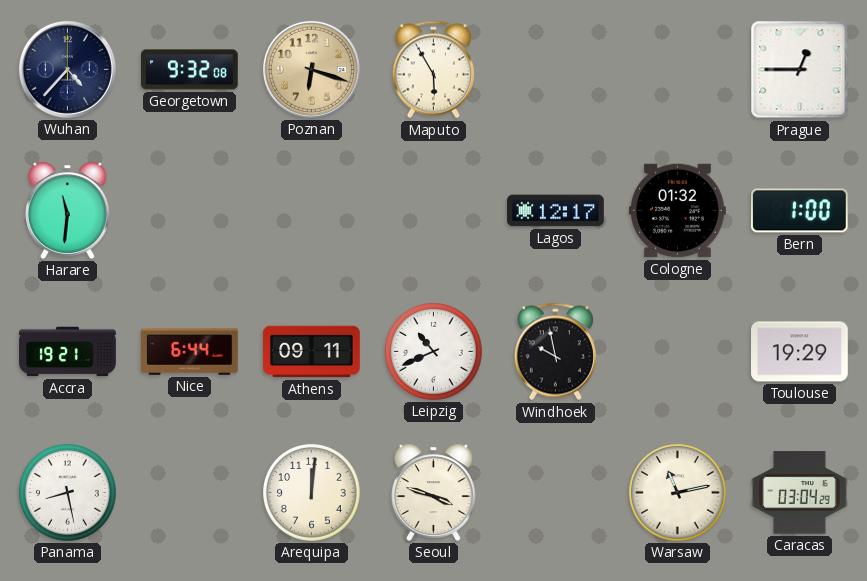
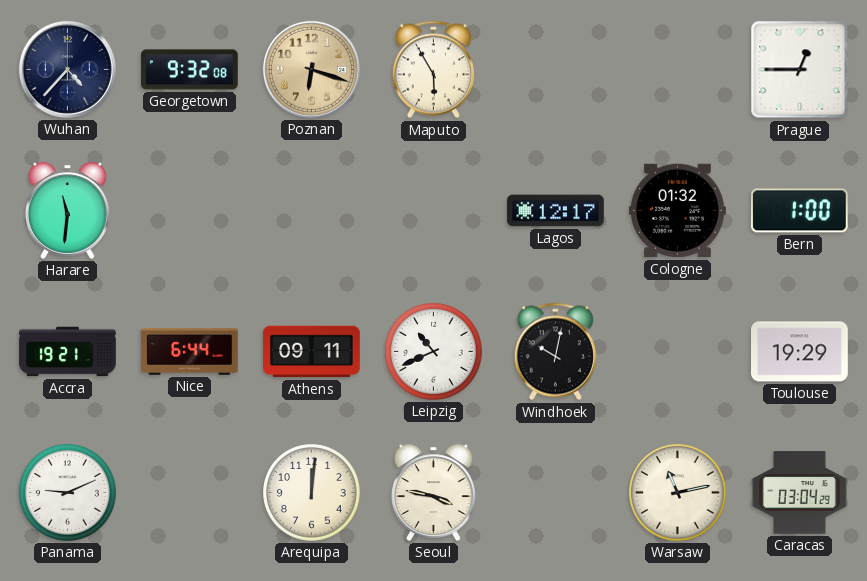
Windhoek: 9:58 -> 10:02 (555, 352)
Panama: 8:28 -> 9:11 (68, 493)
Seoul: 3:48 -> 3:47 (433, 492)
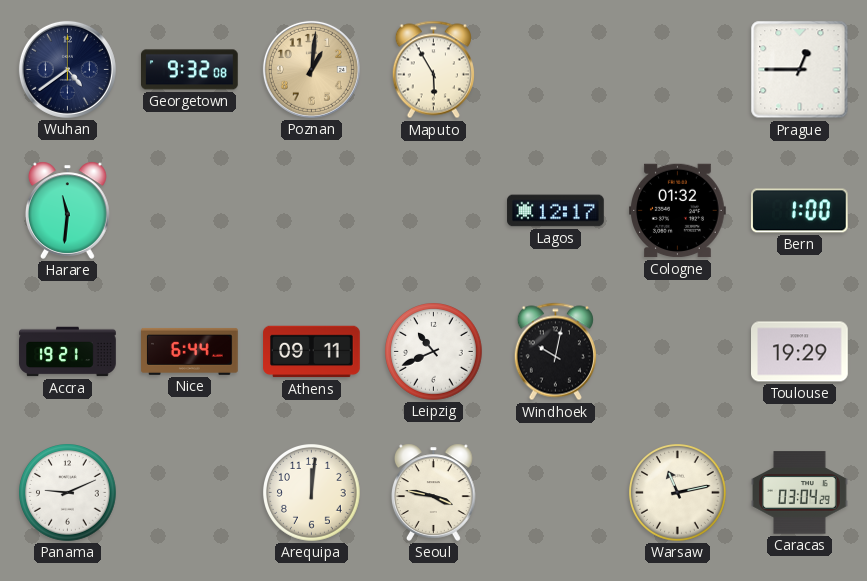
Wuhan: 4:37 -> 4:39 (67, 69)
Poznan: 6:18 -> 1:01 (311, 69)
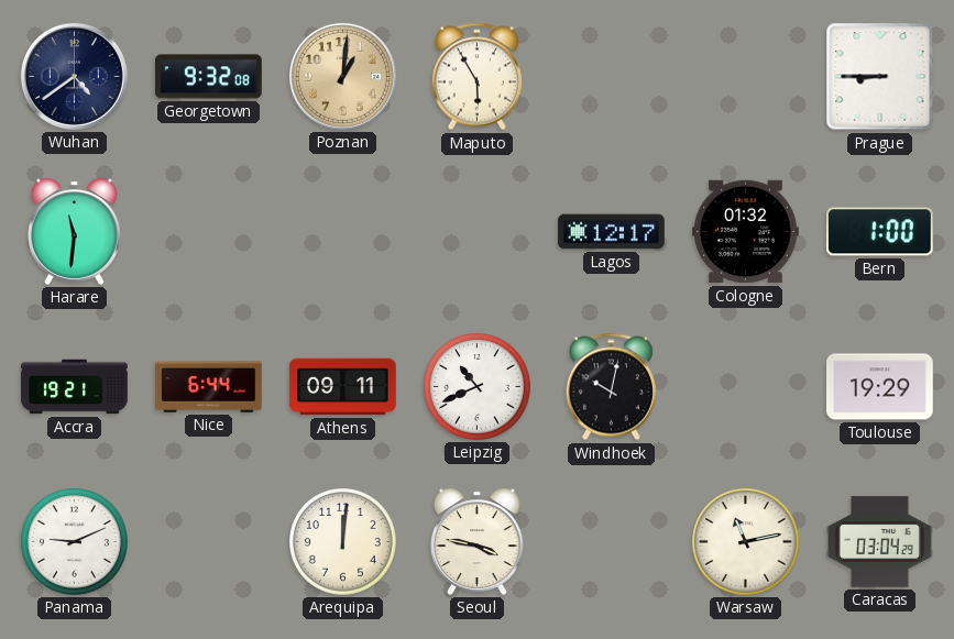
Prague: 12:45 -> 8:45 (880, 77)
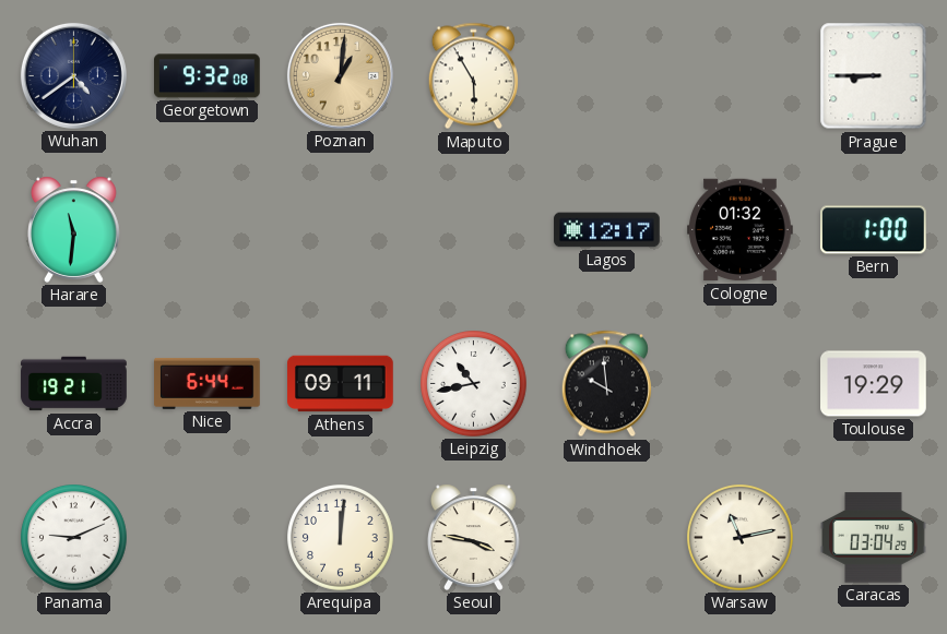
Leipzig: 10:41 -> 10:43 (474, 384)
Windhoek: 10:02 -> 9:59 (606, 384)
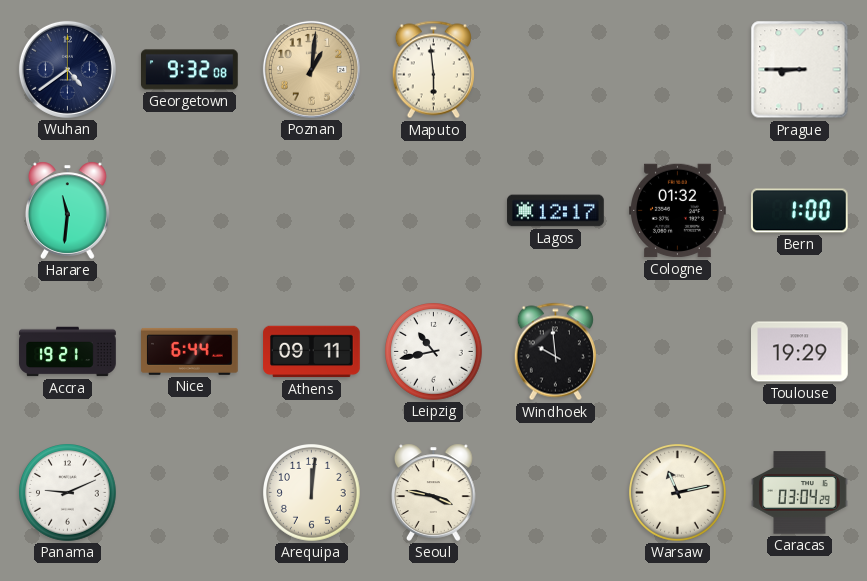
Maputo: 5:55 -> 5:59 (433, 70)
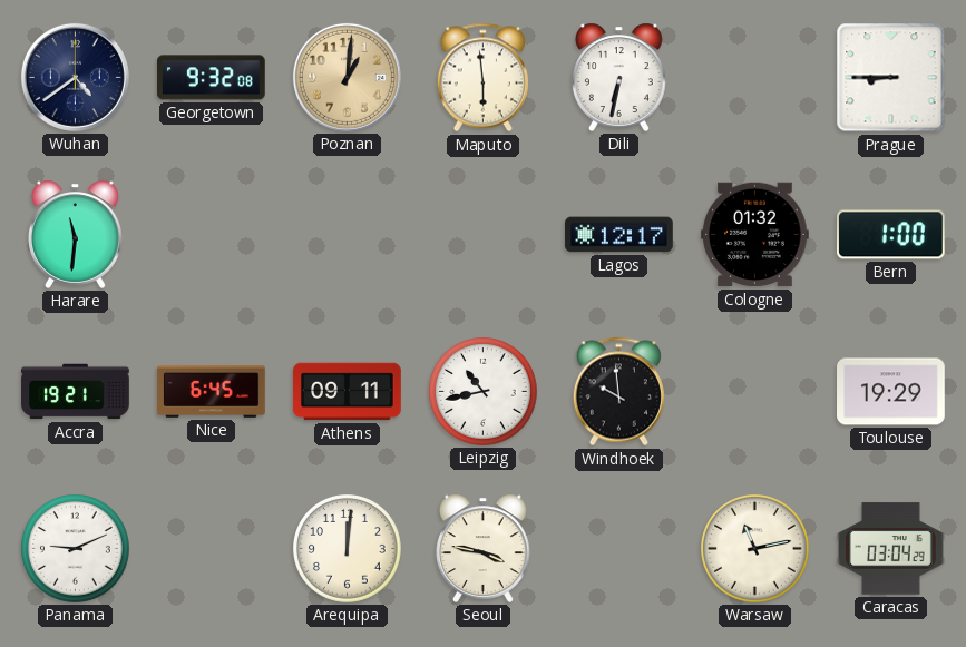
Dili: none -> 6:32 (618, 77)
Nice: 6:44 -> 6:45 (212, 391)
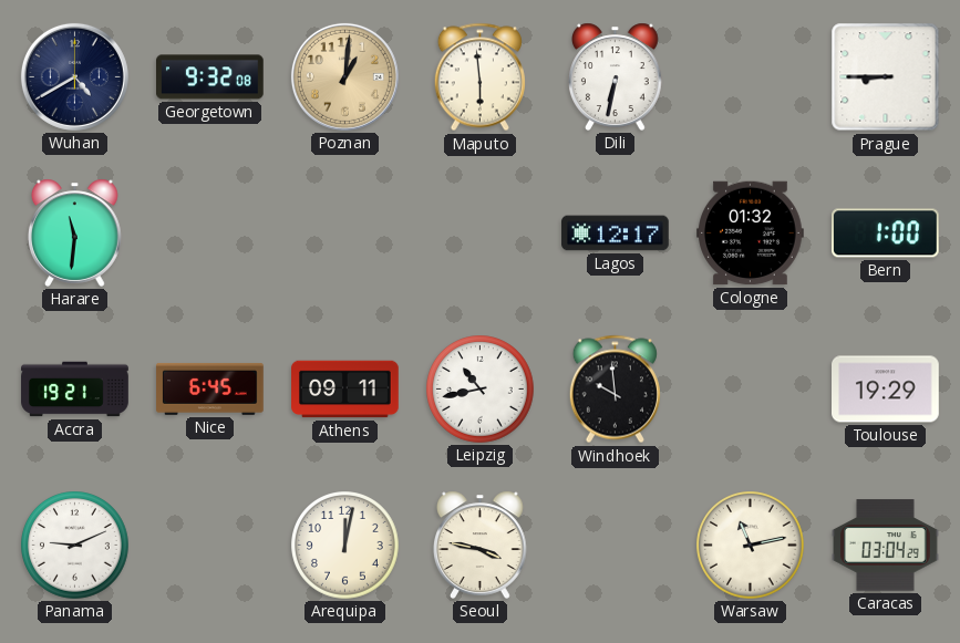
Wuhan: 4:39 -> 4:40 (74, 76)
Arequipa: 12:01 -> 12:02 (345, 546)
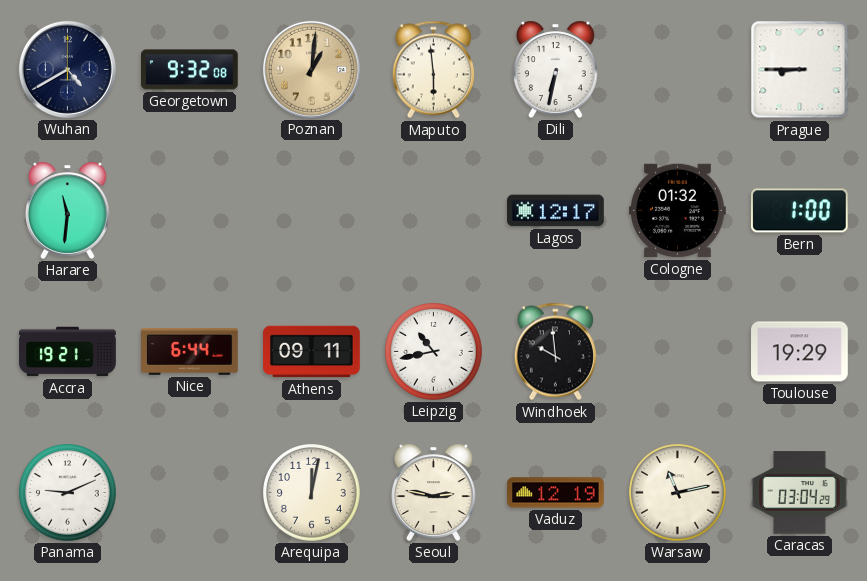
Nice: 6:45 -> 6:44 (190, 351)
Seoul: 3:47 -> 2:47 (433, 492)
Vaduz: none -> 12:19 (556, 493)
